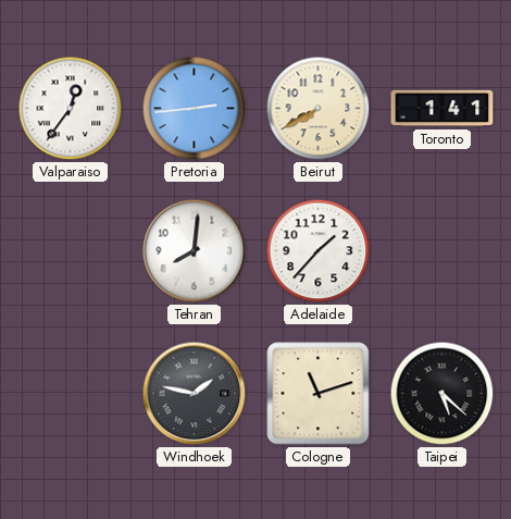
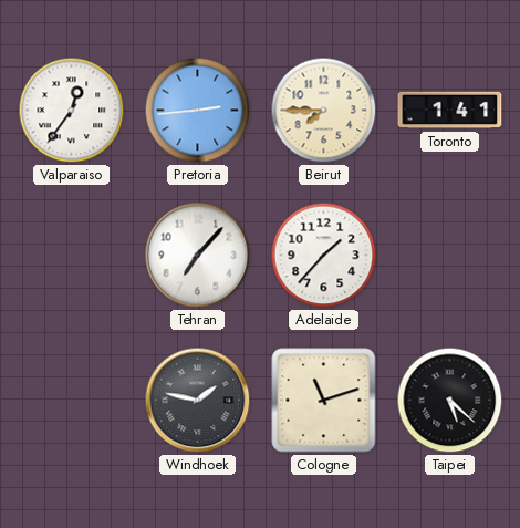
Beirut: 7:40 -> 7:45 (324, 111)
Tehran: 8:01 -> 7:07 (198, 256)
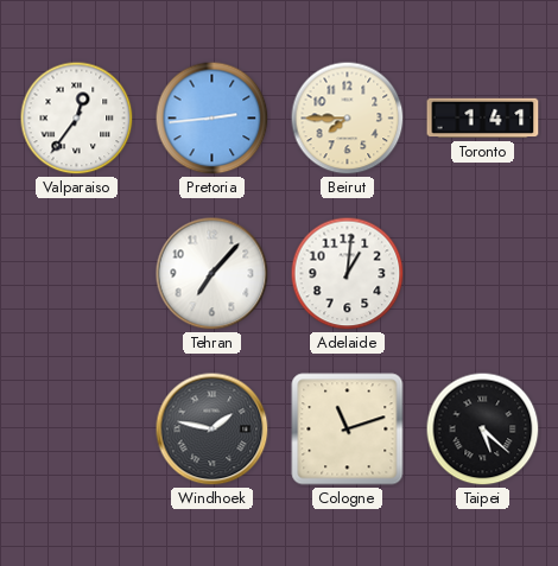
Adelaide: 1:37 -> 1:01 (348, 274)
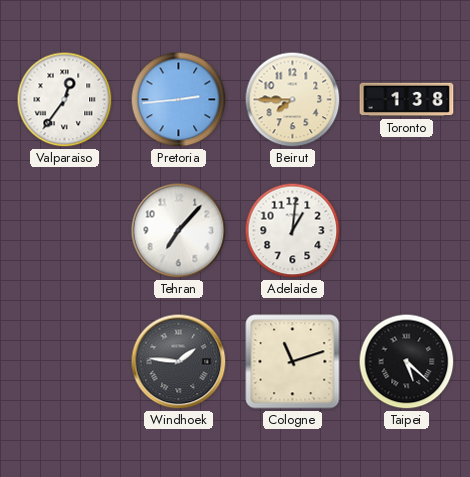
Toronto: 1:41 -> 1:38 (407, 100)
Windhoek: 1:47 -> 1:46 (179, 362)
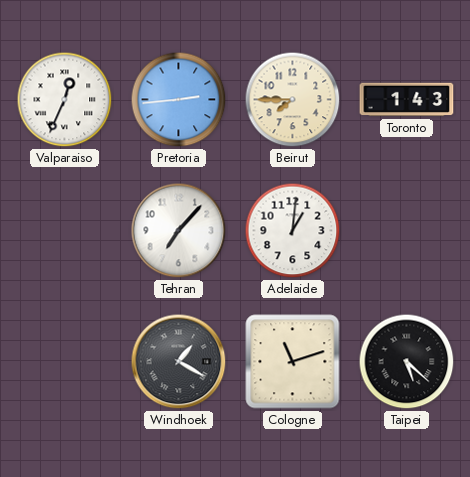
Valparaiso: 12:36 -> 12:34 (65, 100)
Toronto: 1:38 -> 1:43 (407, 100)
Windhoek: 1:46 -> 1:20 (179, 362)
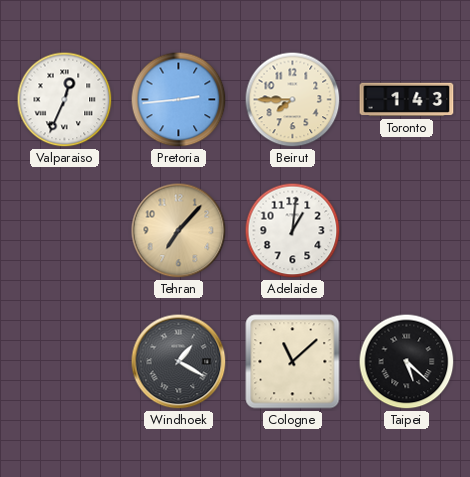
Tehran dial: white -> champagne (179, 231)
Cologne: 11:12 -> 11:08 (293, 362)
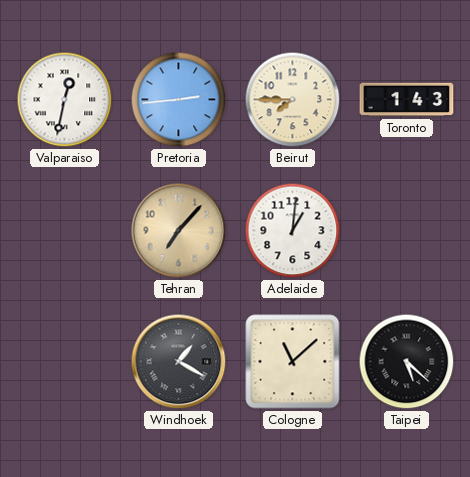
Valparaiso: 12:34 -> 12:32 (65, 100)
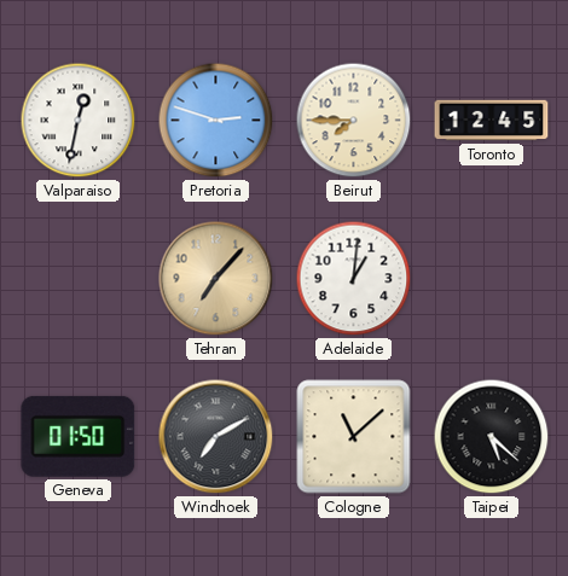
Pretoria: 2:44 -> 2:48 (216, 121)
Toronto: 1:43 -> 12:45 (492, 121)
Geneva: none -> 01:50 (79, 436)
Windhoek: 1:20 -> 7:10 (216, 437)
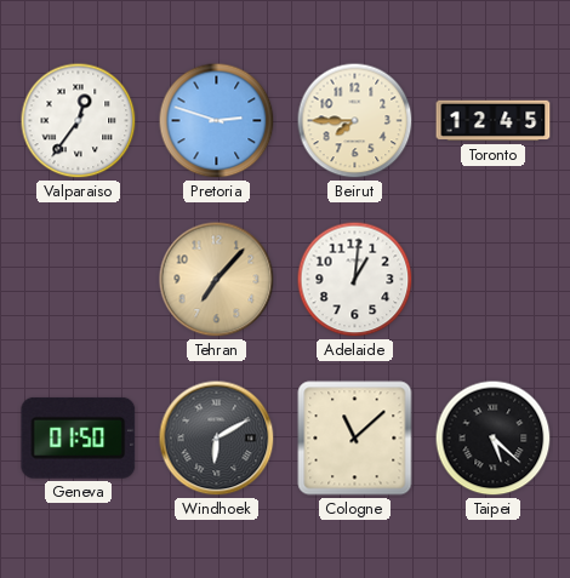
Valparaiso: 12:32 -> 12:36 (79, 121)
Windhoek: 7:10 -> 6:10 (217, 439)
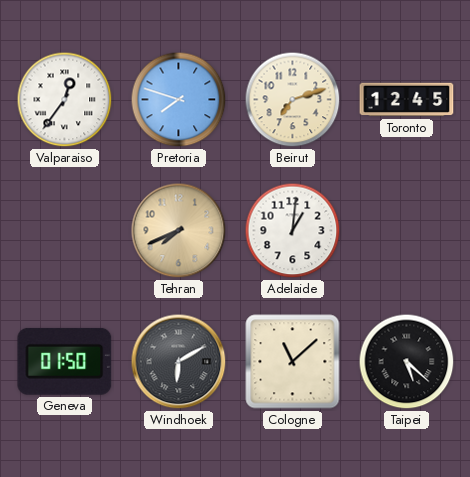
Pretoria: 2:48 -> 7:48 (179, 100)
Beirut: 7:45 -> 7:12 (293, 100)
Tehran: 7:07 -> 7:41 (179, 231)
